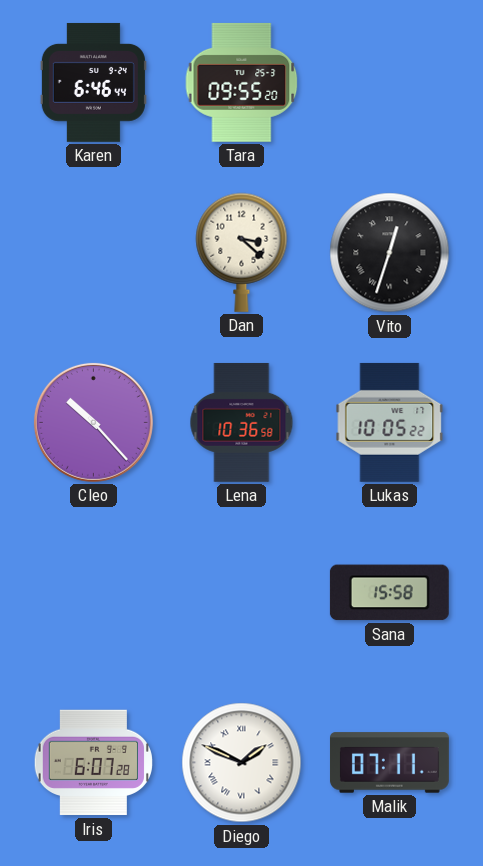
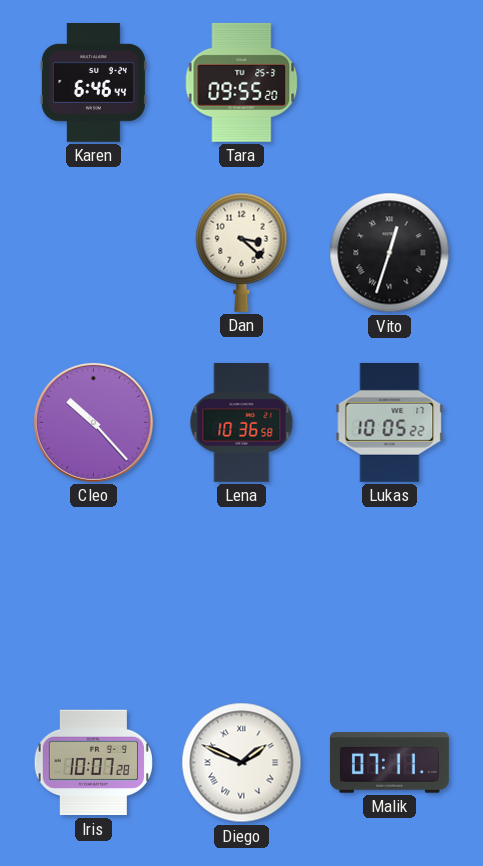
Sana: 15:58 -> none (389, 593)
Iris: 6:07 -> 10:07 (93, 763)
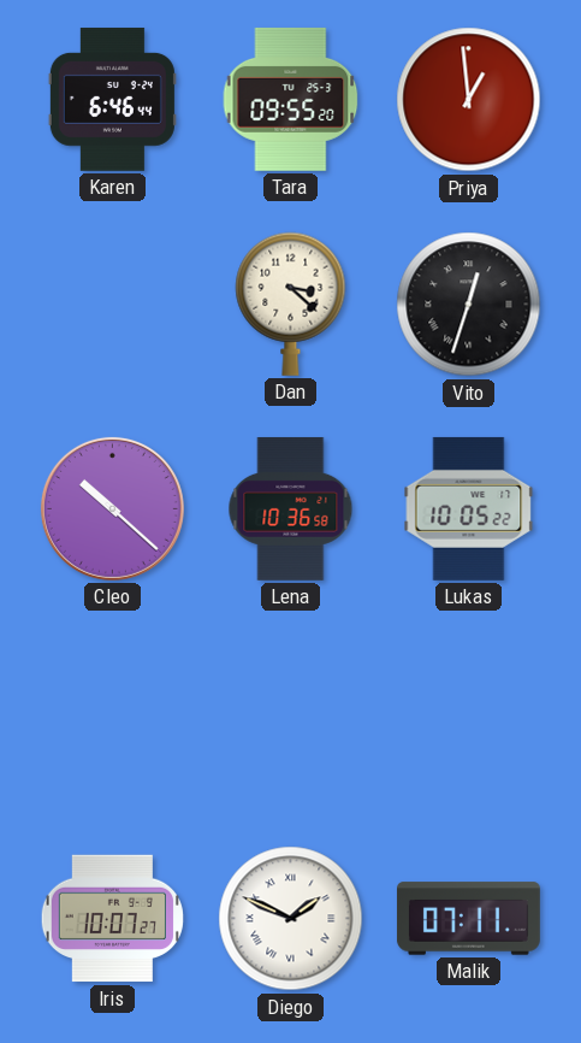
Priya: none -> 12:59 (469, 100)
Cleo: 10:23 -> 10:22 (112, 508)
Iris: 10:07:28 -> 10:07:27 (112, 919)
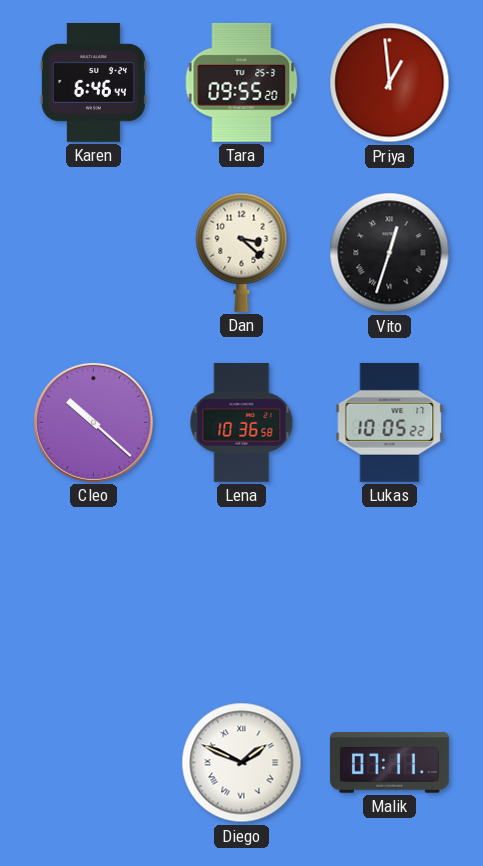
Iris: 10:07 -> none (112, 919)
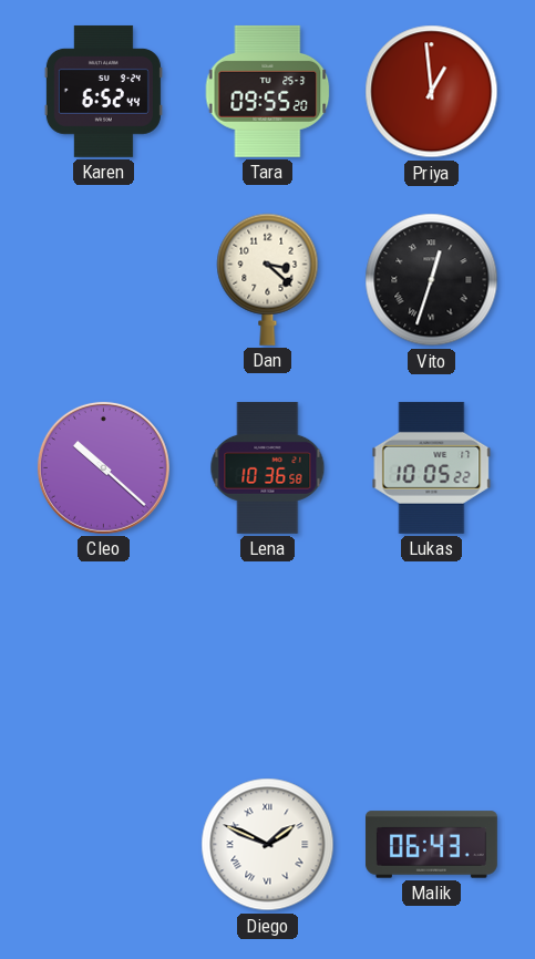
Karen: 6:46 -> 6:52 (103, 91)
Malik: 07:11 -> 06:43 (431, 845)
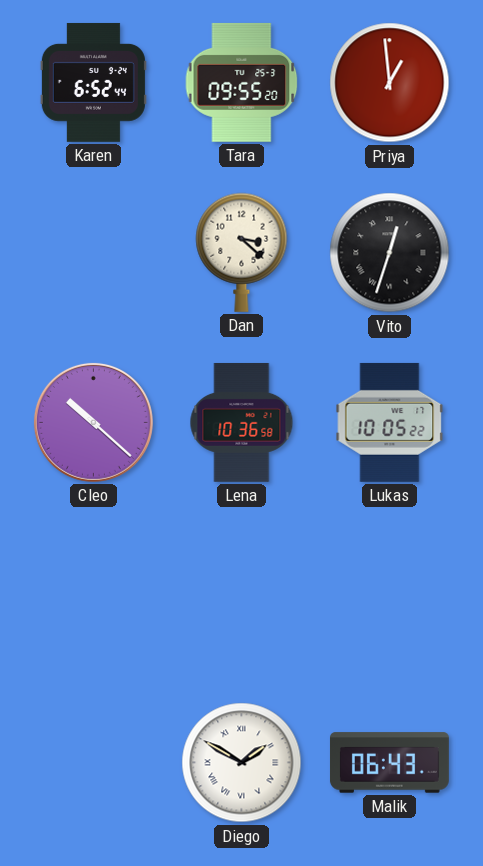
Diego: 1:49 -> 1:50 (242, 763)
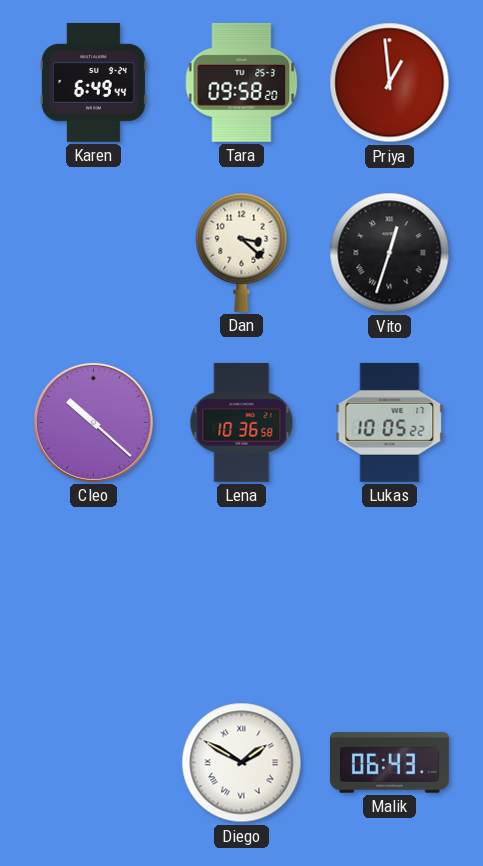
Karen: 6:52 -> 6:49 (93, 82)
Tara: 09:55 -> 09:58 (242, 82)
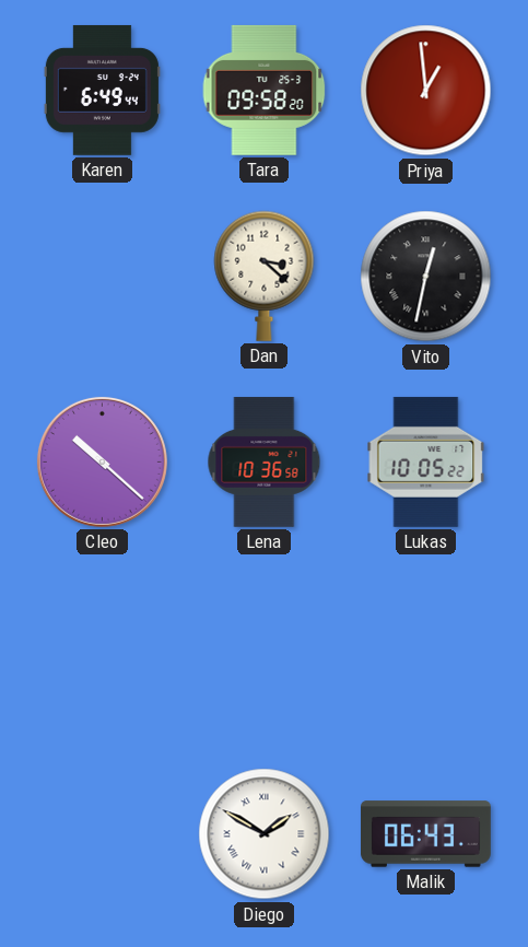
Vito: 12:33 -> 12:32 (426, 277)
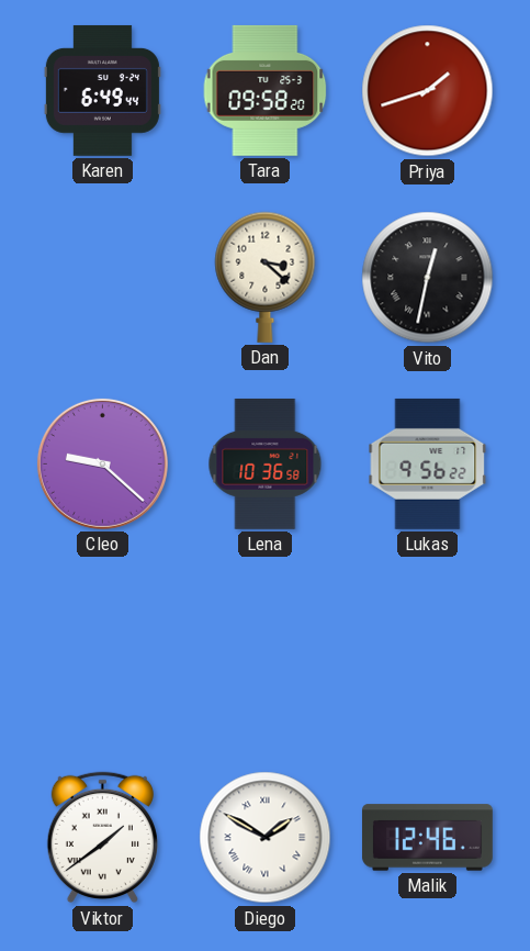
Priya: 12:59 -> 1:42 (428, 91)
Cleo: 10:22 -> 9:22 (102, 463)
Lukas: 10:05 -> 9:56 (428, 463)
Viktor: none -> 1:39 (102, 838)
Malik: 06:43 -> 12:46 (427, 838)
